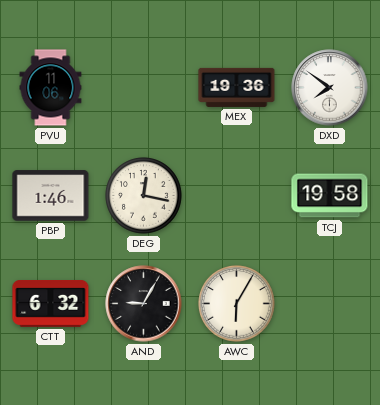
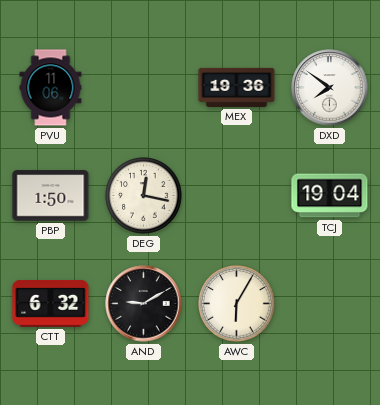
PBP: 1:46 -> 1:50 (51, 196)
TCJ: 19:58 -> 19:04 (330, 196)
AND: 9:05 -> 9:10 (144, 304)
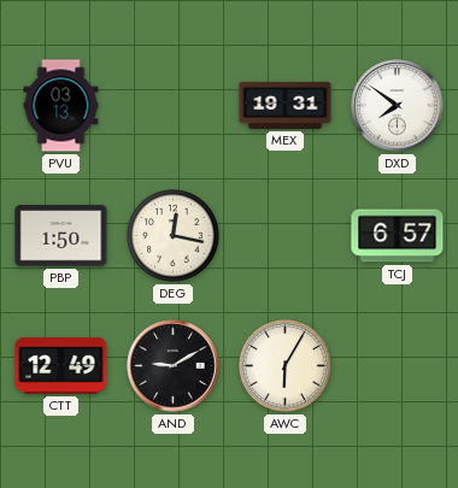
PVU: 11:06 -> 03:13 (61, 106)
MEX: 19:36 -> 19:31 (286, 105)
TCJ: 19:04 -> 6:57 (398, 236)
CTT: 6:32 -> 12:49 (61, 366)
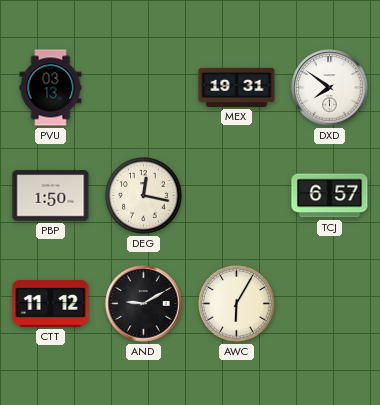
CTT: 12:49 -> 11:12 (51, 304)
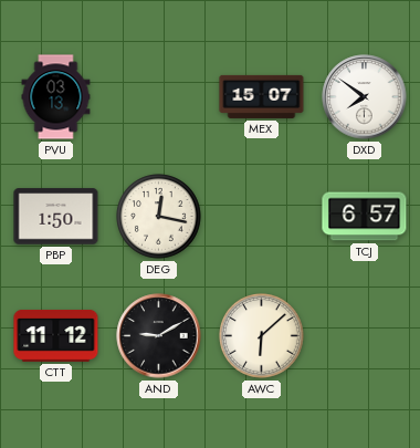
MEX: 19:31 -> 15:07 (262, 96)
AWC: 6:05 -> 6:08 (262, 336)
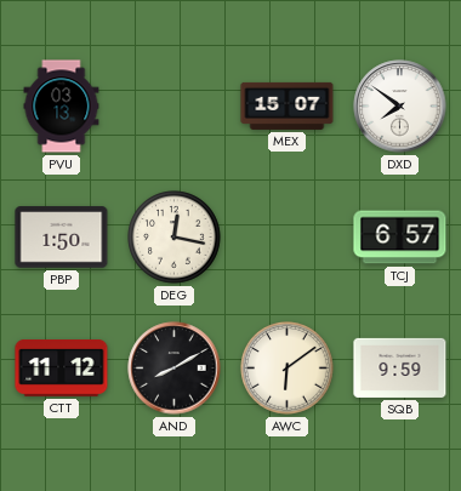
AND: 9:10 -> 8:10 (175, 369)
AWC: 6:08 -> 6:09 (288, 369)
SQB: none -> 9:59 (400, 367)
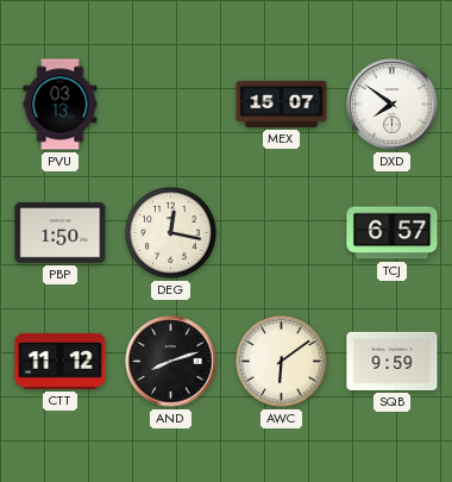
AND: 8:10 -> 8:12 (171, 362)
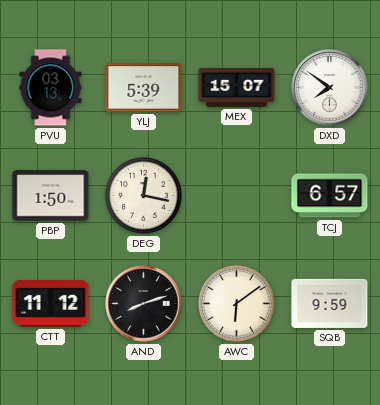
YLJ: none -> 5:39 (144, 88)
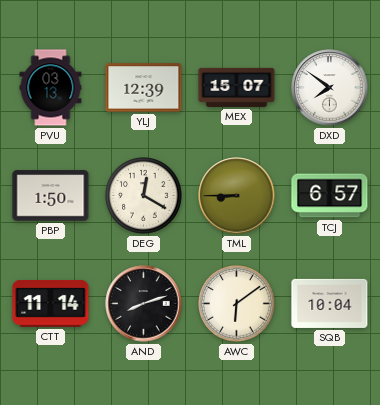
YLJ: 5:39 -> 12:39 (144, 88)
DEG: 12:17 -> 12:20 (144, 196)
TML: none -> 8:45 (237, 196)
CTT: 11:12 -> 11:14 (51, 304)
SQB: 9:59 -> 10:04 (330, 303)
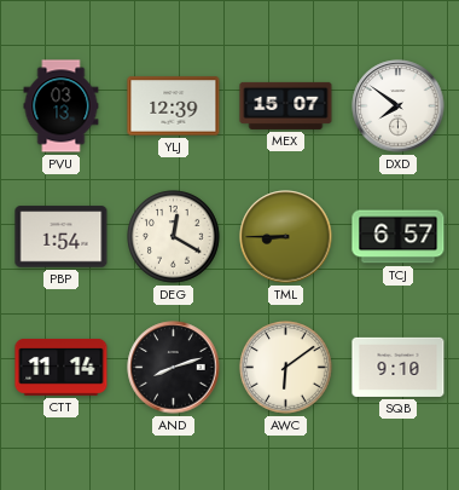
PBP: 1:50 -> 1:54 (62, 237)
SQB: 10:04 -> 9:10 (399, 367)
